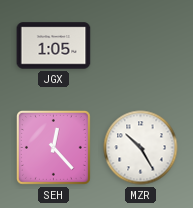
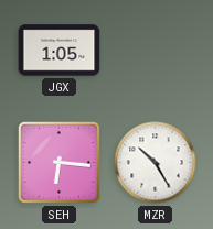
SEH: 12:23 -> 6:16 (58, 162)
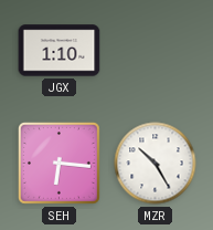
JGX: 1:05 -> 1:10 (60, 51)
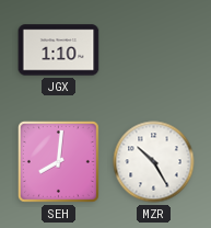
SEH: 6:16 -> 8:01 (58, 161)
